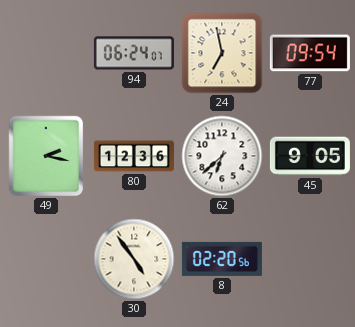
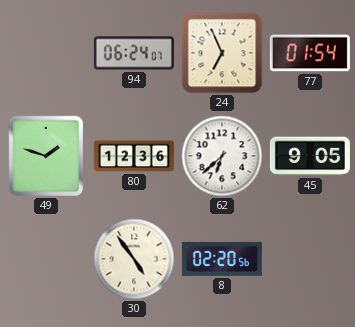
24: 6:58 -> 6:56 (222, 53)
77: 09:54 -> 01:54 (310, 53)
49: 2:17 -> 1:48 (46, 156)
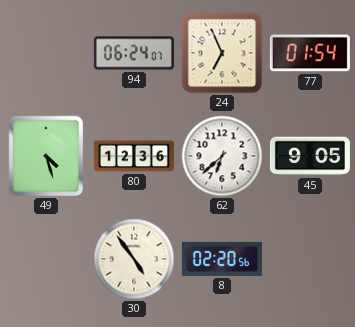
49: 1:48 -> 4:27 (46, 156)
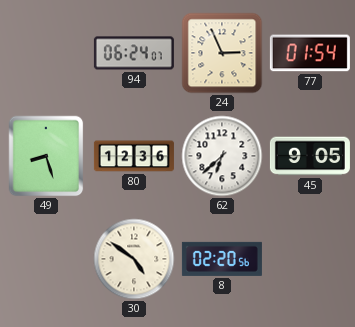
24: 6:56 -> 2:56 (222, 53)
49: 4:27 -> 8:27 (46, 156)
30: 4:54 -> 4:51 (134, 259)
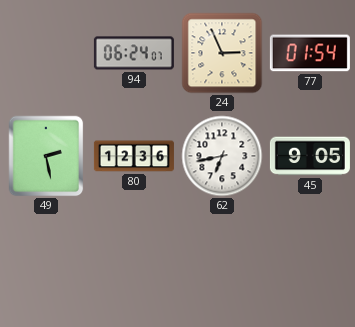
49: 8:27 -> 2:28 (46, 156)
62: 6:38 -> 6:43 (222, 156)
30: 4:51 -> none (134, 259)
8: 02:20 -> none (222, 259)
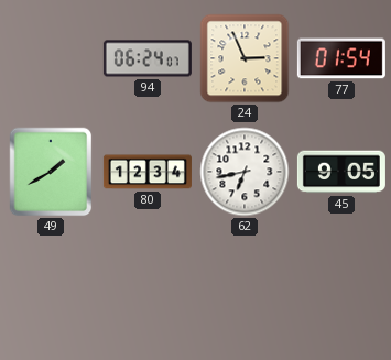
49: 2:28 -> 1:40 (51, 172)
80: 12:36 -> 12:34 (148, 172)
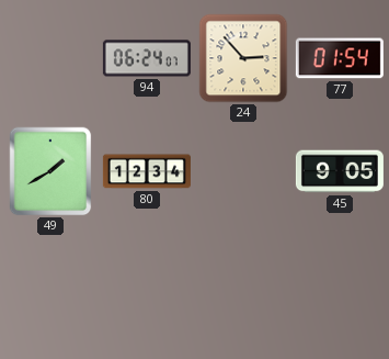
24: 2:56 -> 2:53 (243, 58)
62: 6:43 -> none (245, 172)
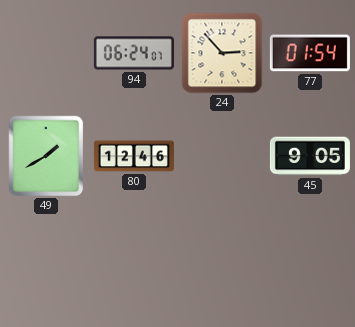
80: 12:34 -> 12:46 (134, 156)
